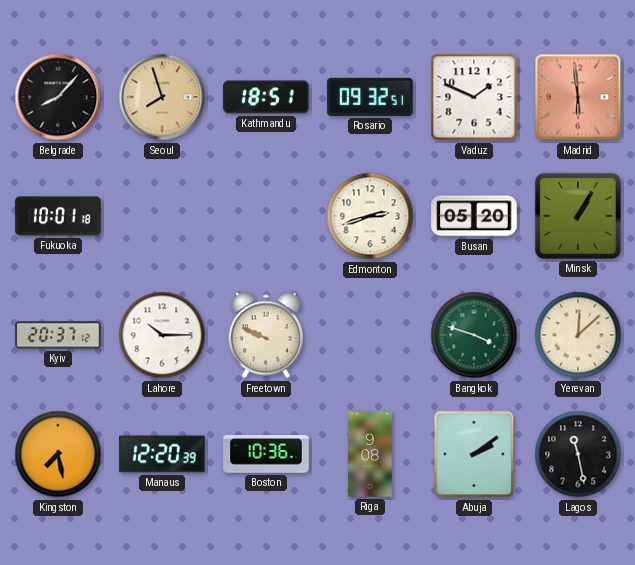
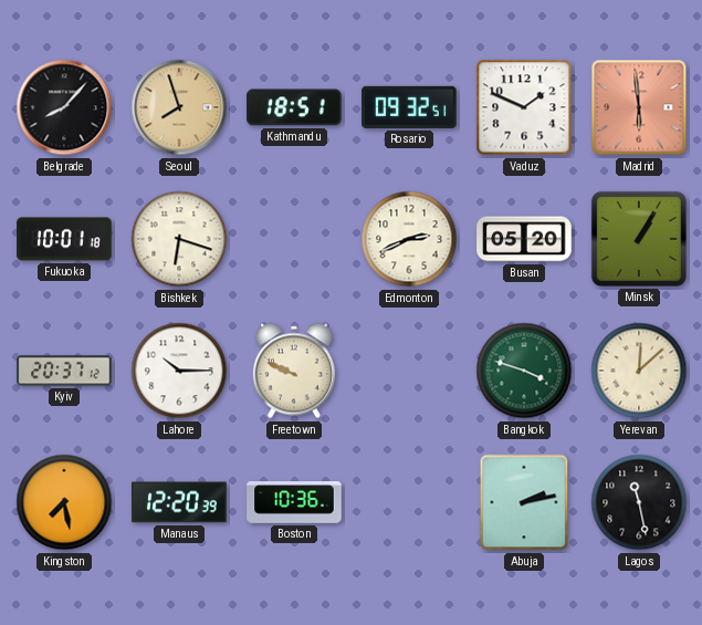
Bishkek: none -> 6:18 (179, 239)
Edmonton: 2:42 -> 2:41 (409, 239)
Riga: 9:08 -> none (370, 454)
Abuja: 2:09 -> 2:13 (524, 502)
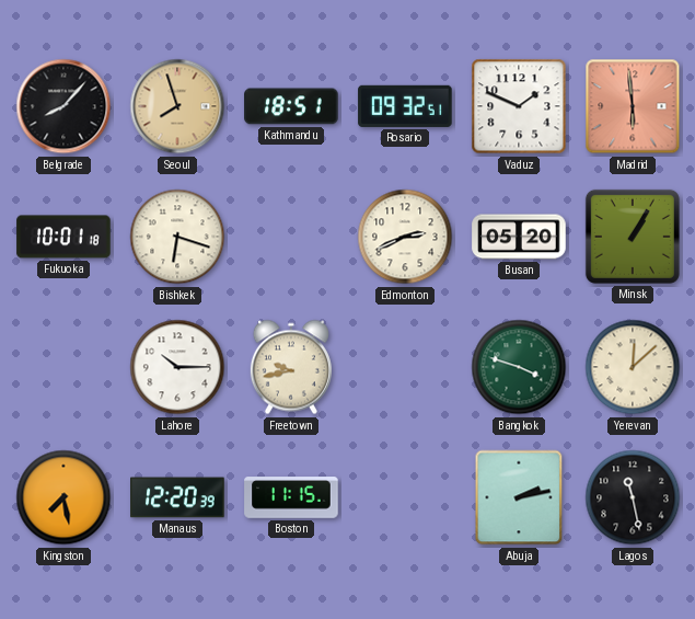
Kyiv: 20:37 -> none (64, 371)
Freetown: 9:49 -> 9:43 (291, 367)
Boston: 10:36 -> 11:15 (291, 497)
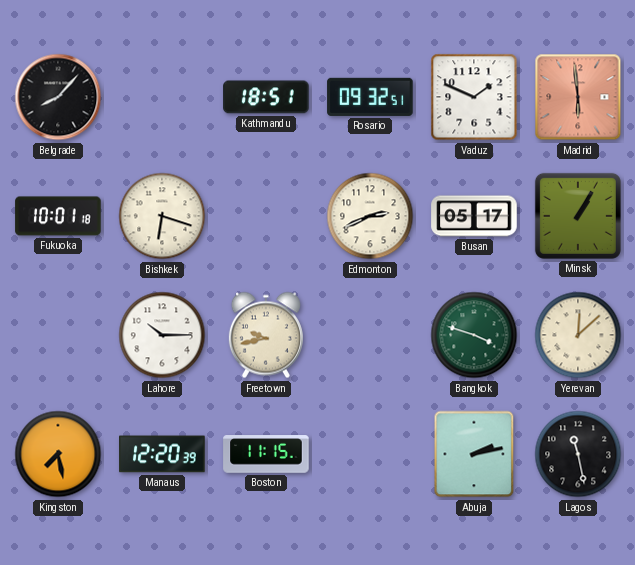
Seoul: 7:57 -> none (177, 106)
Busan: 05:20 -> 05:17 (474, 216)
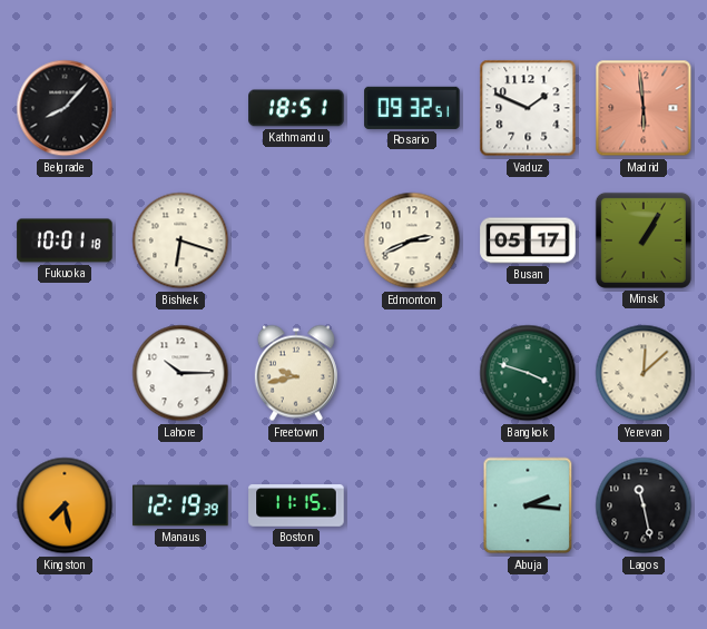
Manaus: 12:20 -> 12:19 (180, 505)
Abuja: 2:13 -> 2:16 (528, 505)
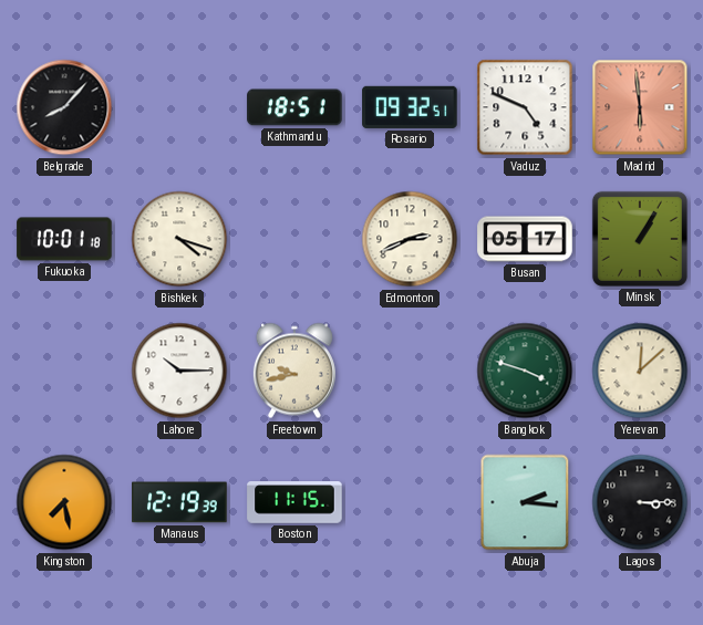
Vaduz: 1:49 -> 4:49 (525, 107)
Bishkek: 6:18 -> 4:18 (179, 239)
Lagos: 11:28 -> 3:15 (640, 502)
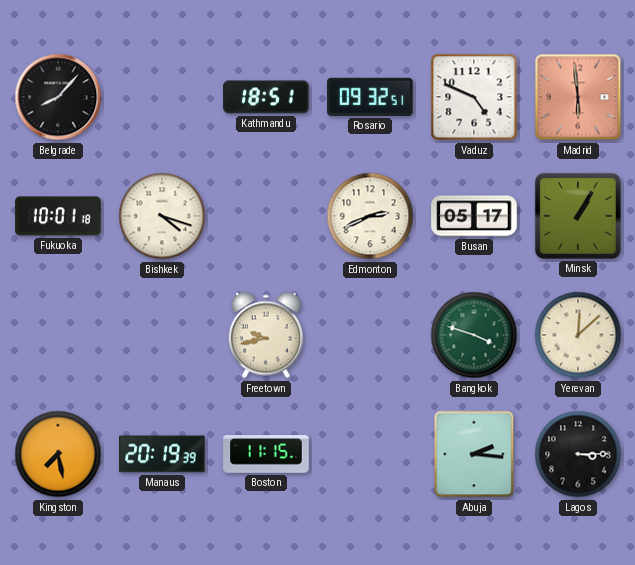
Lahore: 10:15 -> none (179, 371)
Manaus: 12:19 -> 20:19 (162, 454)
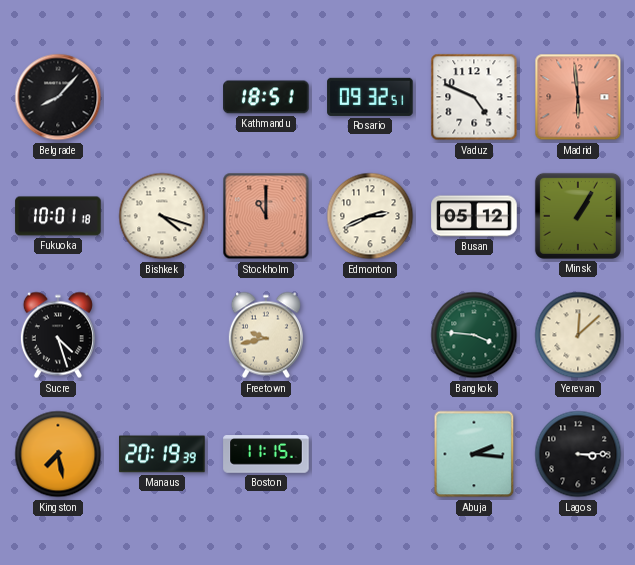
Stockholm: none -> 11:00 (266, 216)
Busan: 05:17 -> 05:12 (474, 216)
Sucre: none -> 4:27 (58, 335)
Bangkok: 3:48 -> 3:46 (474, 335)
